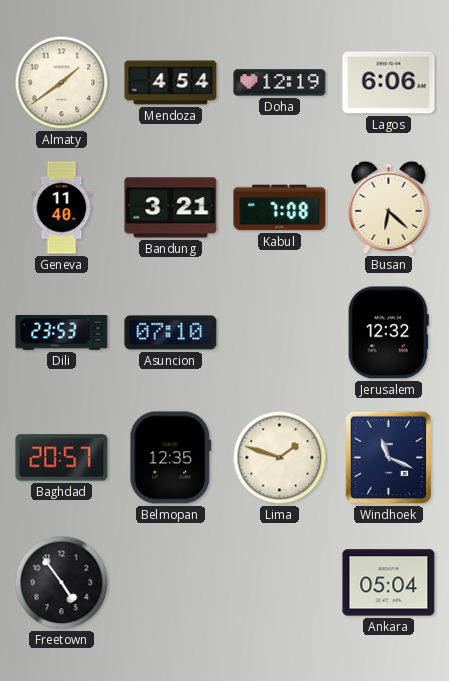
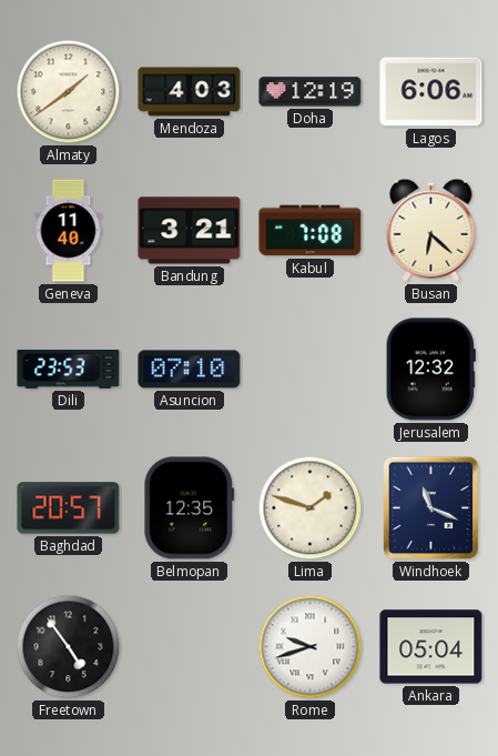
Mendoza: 4:54 -> 4:03 (190, 92)
Rome: none -> 9:42 (311, 647)
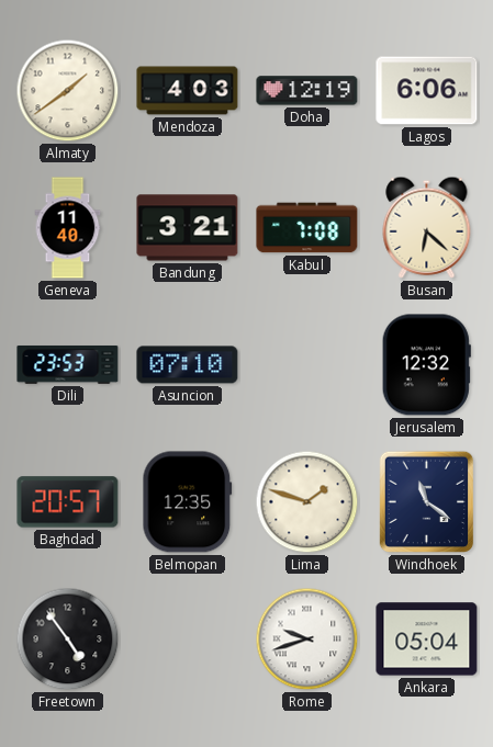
Windhoek: 11:19 -> 11:21 (426, 502)
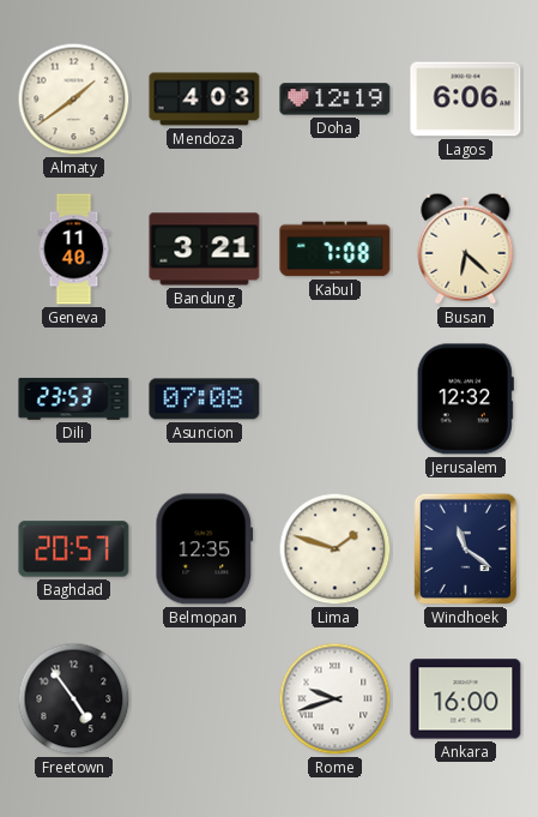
Asuncion: 07:10 -> 07:08 (205, 400)
Ankara: 05:04 -> 16:00 (466, 699)
